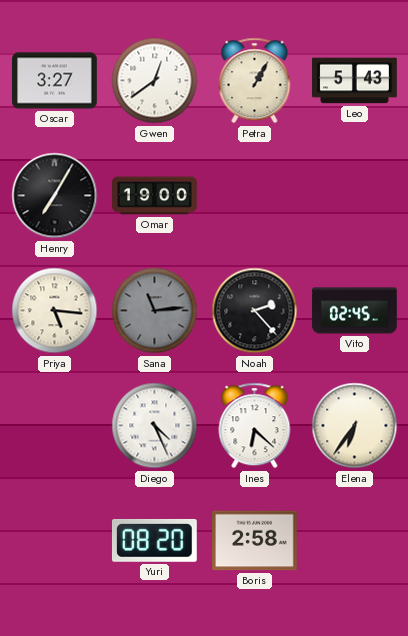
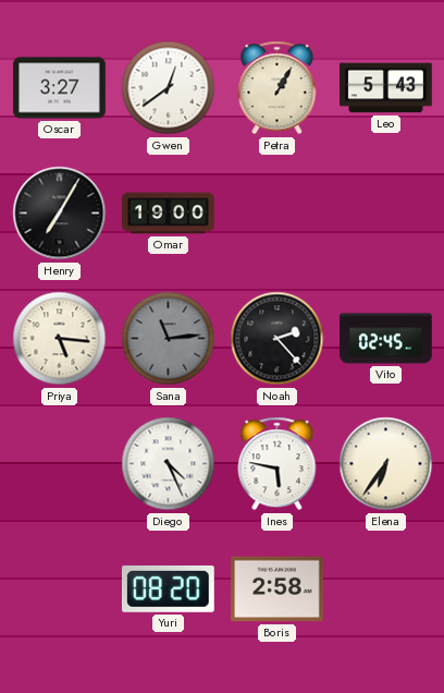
Ines: 6:22 -> 5:47 (277, 464)
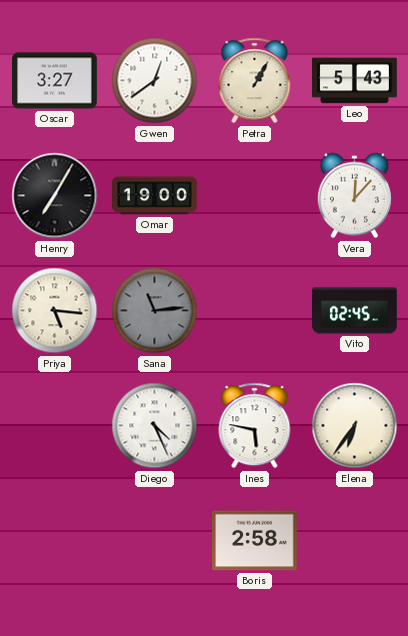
Vera: none -> 12:07 (354, 196)
Noah: 2:23 -> none (277, 339)
Yuri: 08:20 -> none (168, 588)
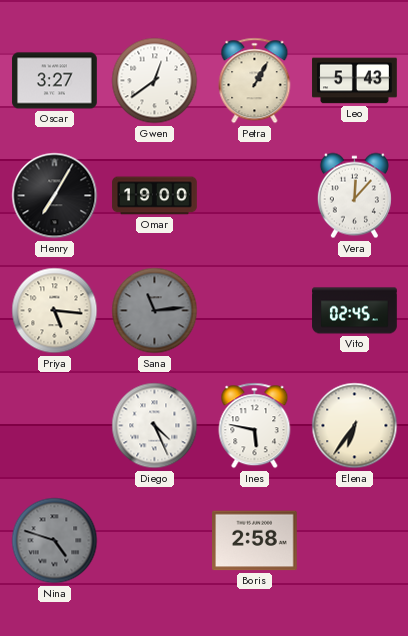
Nina: none -> 4:48 (55, 541)
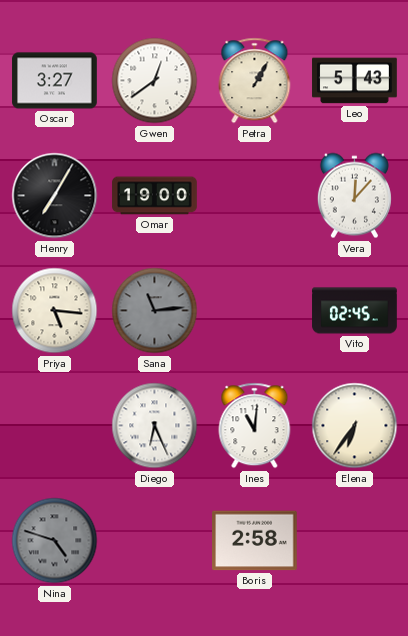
Diego: 4:26 -> 6:26 (155, 426)
Ines: 5:47 -> 11:01 (255, 426)
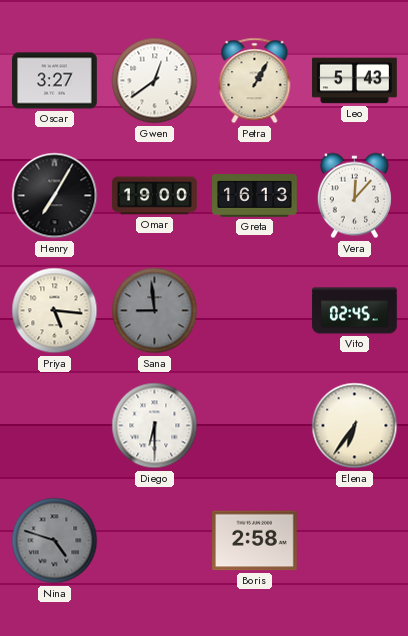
Greta: none -> 16:13 (255, 196)
Sana: 11:14 -> 8:59 (155, 311)
Diego: 6:26 -> 6:30 (155, 426)
Ines: 11:01 -> none (255, 426)
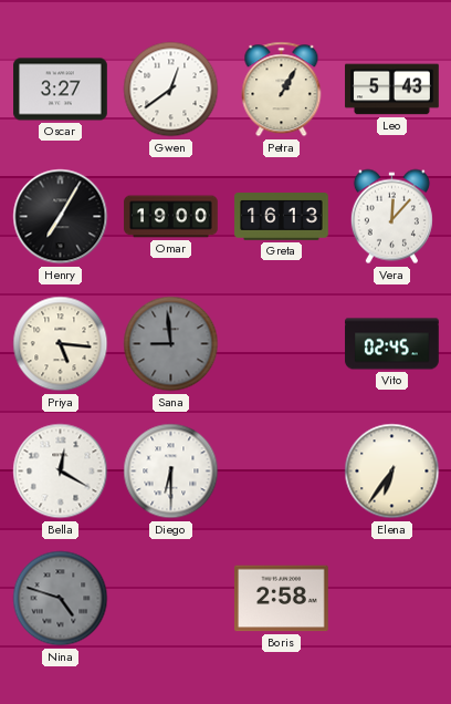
Bella: none -> 12:20 (61, 472)
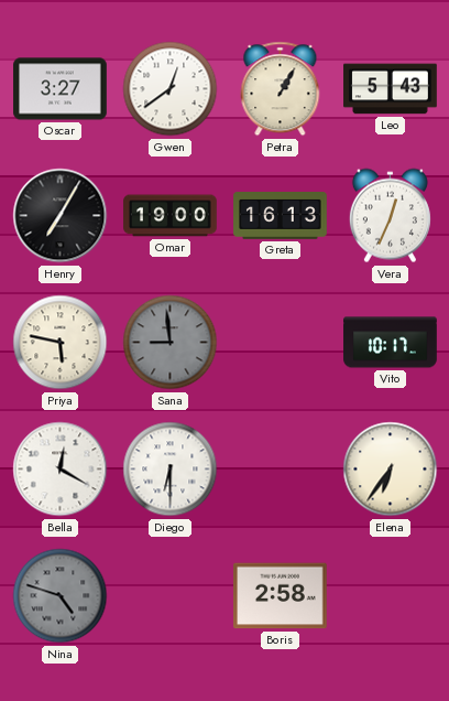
Vera: 12:07 -> 12:34 (390, 216)
Priya: 5:16 -> 5:47 (61, 343)
Vito: 02:45 -> 10:17 (391, 343)
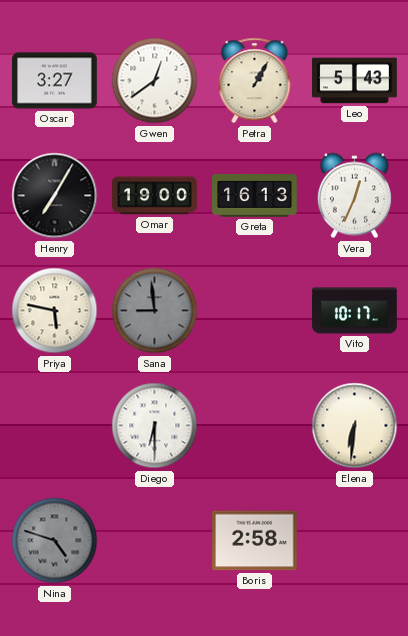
Bella: 12:20 -> none (61, 470)
Elena: 6:36 -> 6:31 (355, 426)
